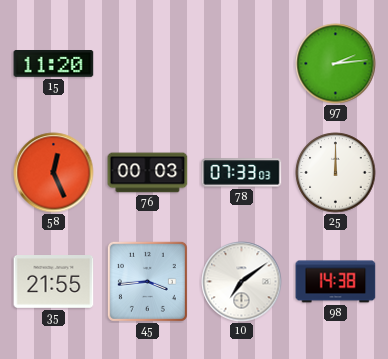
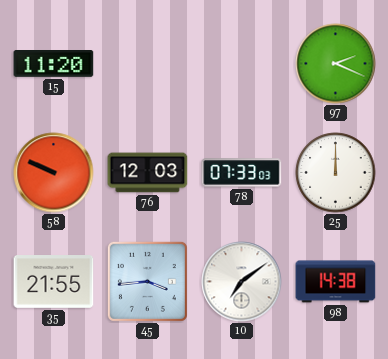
97: 2:14 -> 2:19 (336, 64)
58: 12:26 -> 9:49 (54, 173)
76: 00:03 -> 12:03 (148, 173)
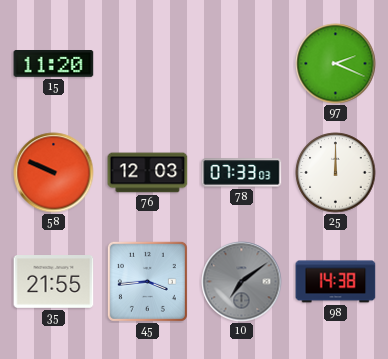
10 dial: white -> grey (242, 282)
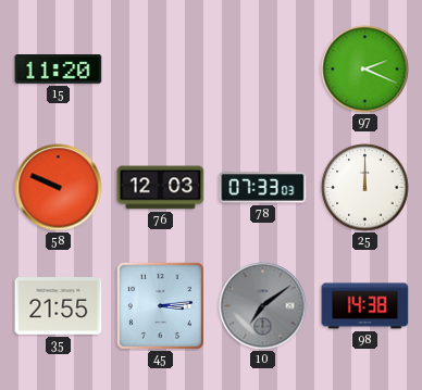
45: 3:44 -> 3:14 (160, 305)
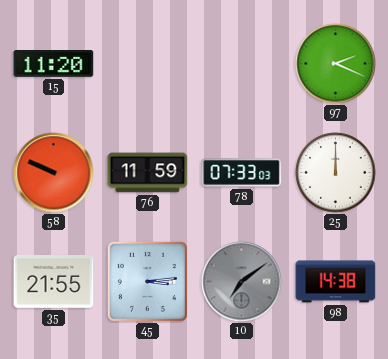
76: 12:03 -> 11:59 (148, 173)
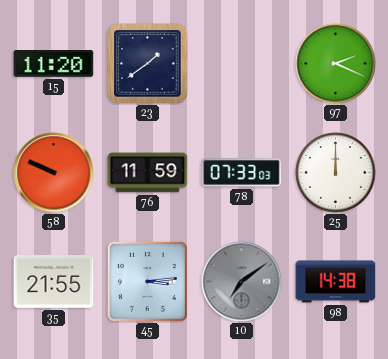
23: none -> 1:39 (148, 64)
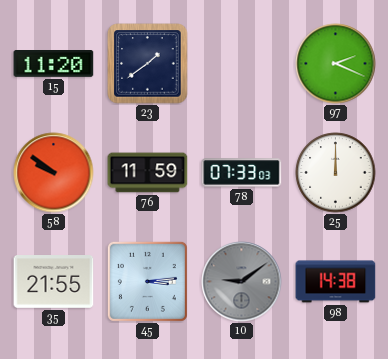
58: 9:49 -> 9:51 (54, 173)
10: 7:09 -> 9:09 (242, 282)
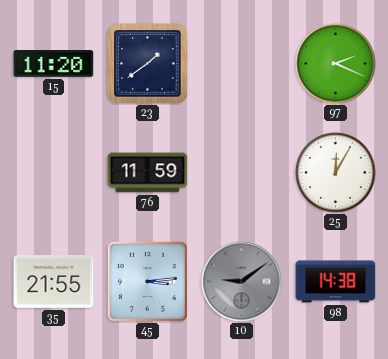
58: 9:51 -> none (54, 173)
78: 07:33 -> none (242, 173)
25: 12:00 -> 12:05 (336, 173)
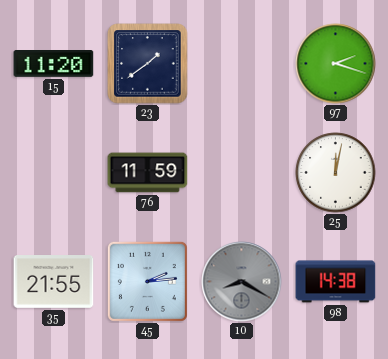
97: 2:19 -> 2:18 (336, 64)
25: 12:05 -> 12:02 (336, 173)
45: 3:14 -> 2:14 (147, 281)
10: 9:09 -> 8:20 (242, 282)
